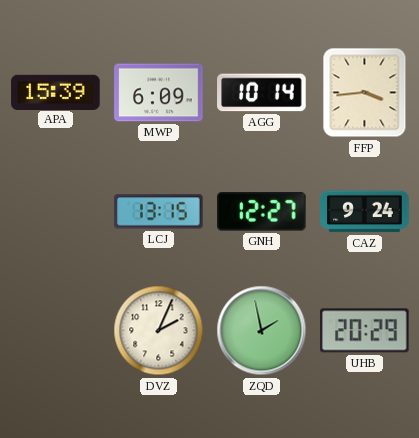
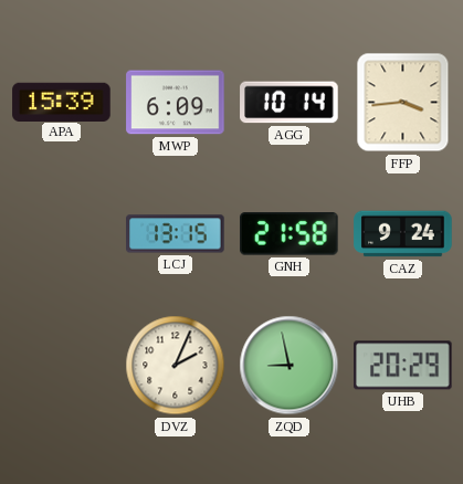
GNH: 12:27 -> 21:58 (290, 234)
ZQD: 1:58 -> 8:58 (290, 366)
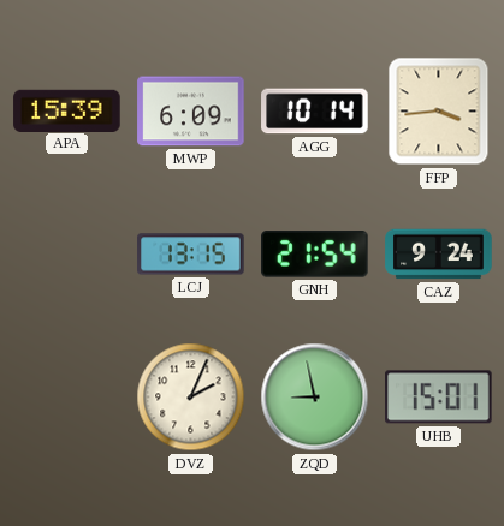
GNH: 21:58 -> 21:54 (315, 255)
UHB: 20:29 -> 15:01 (439, 398)
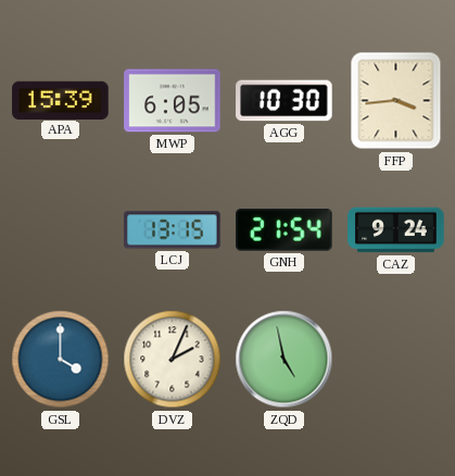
MWP: 6:09 -> 6:05 (173, 101)
AGG: 10:14 -> 10:30 (285, 101)
GSL: none -> 4:00 (61, 360)
ZQD: 8:58 -> 4:58 (285, 360)
UHB: 15:01 -> none (439, 398)
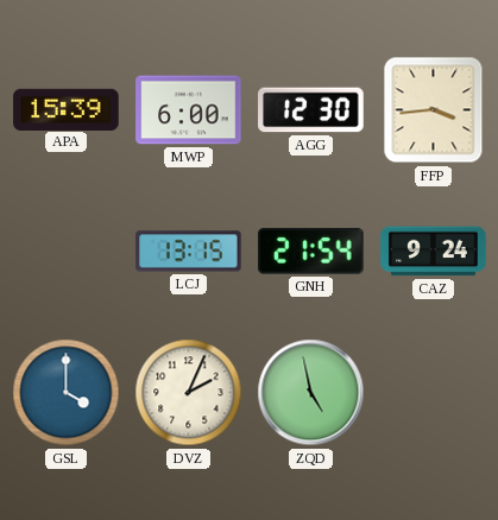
MWP: 6:05 -> 6:00 (189, 110)
AGG: 10:30 -> 12:30 (311, 110)
